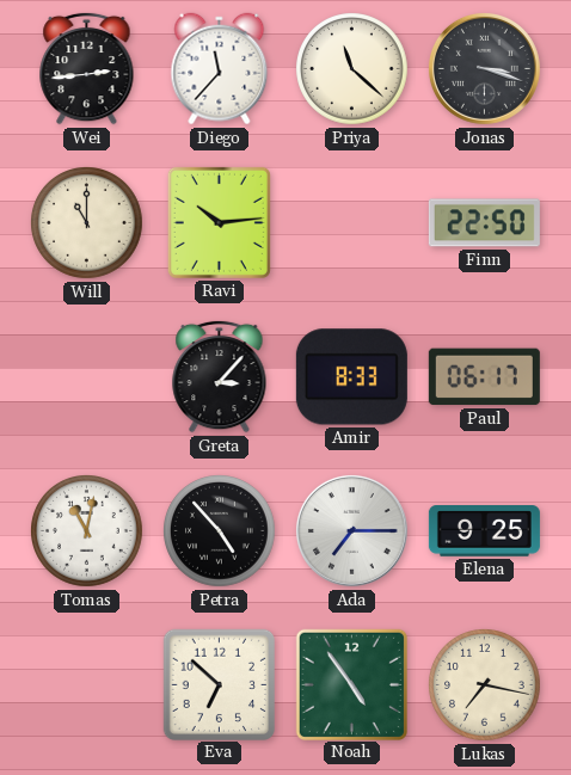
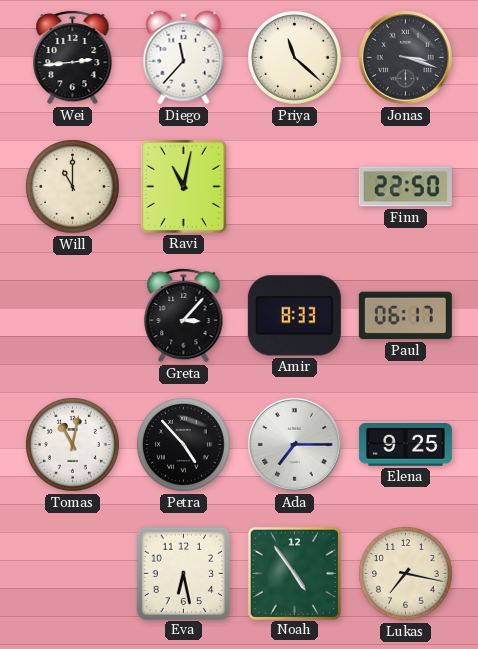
Ravi: 10:14 -> 11:02 (183, 186)
Eva: 6:52 -> 6:28 (183, 573)
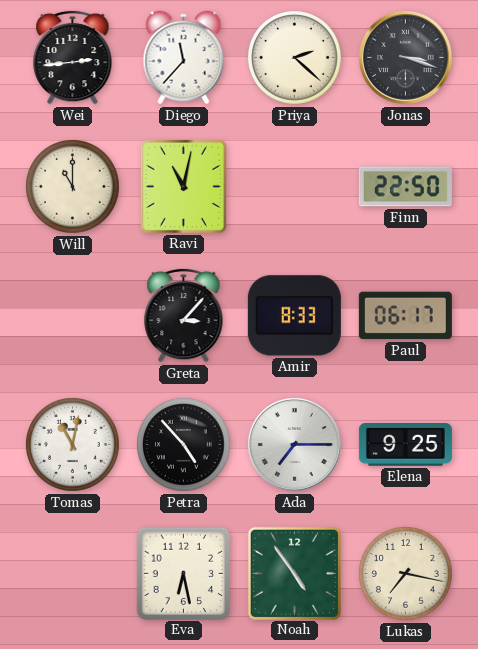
Priya: 11:22 -> 2:22 (295, 58)
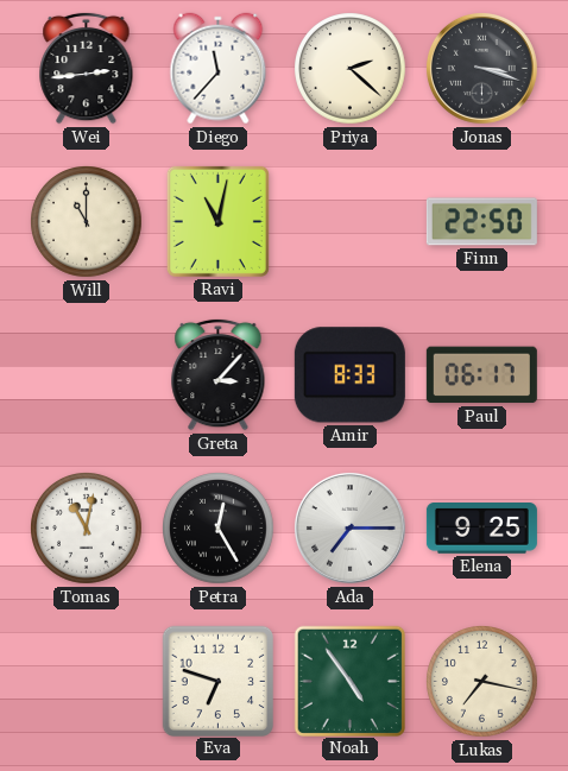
Petra: 4:53 -> 12:25 (219, 529)
Eva: 6:28 -> 6:48 (217, 681)
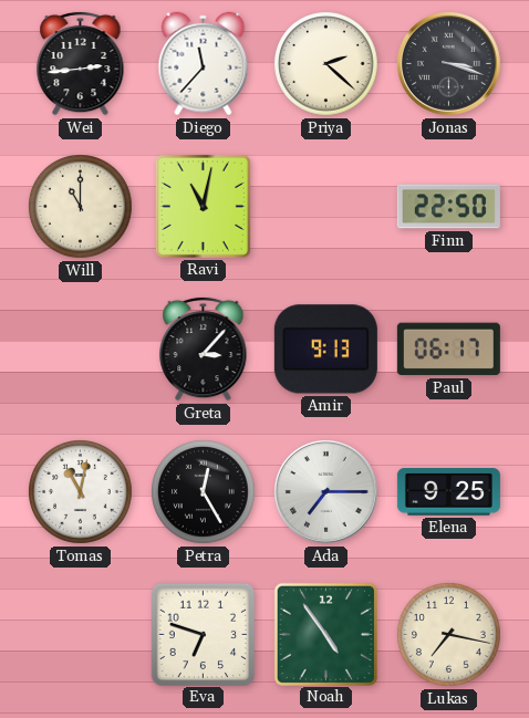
Amir: 8:33 -> 9:13 (325, 350)
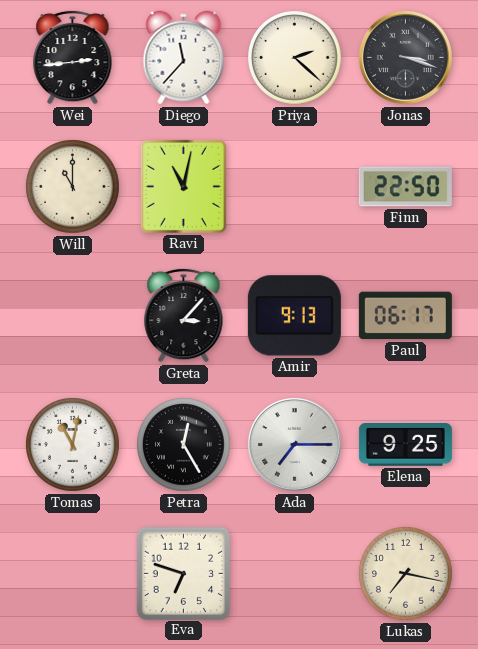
Noah: 4:54 -> none (325, 634)
